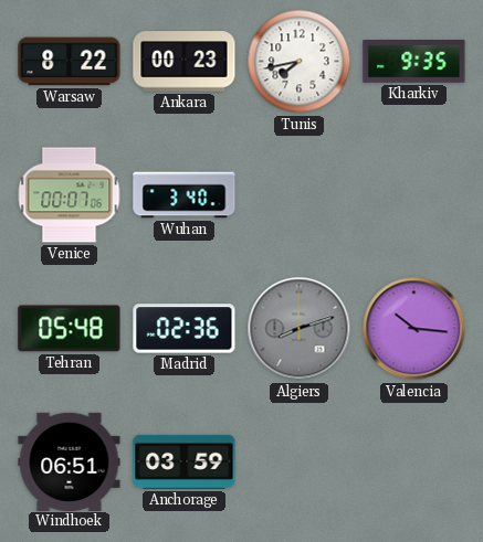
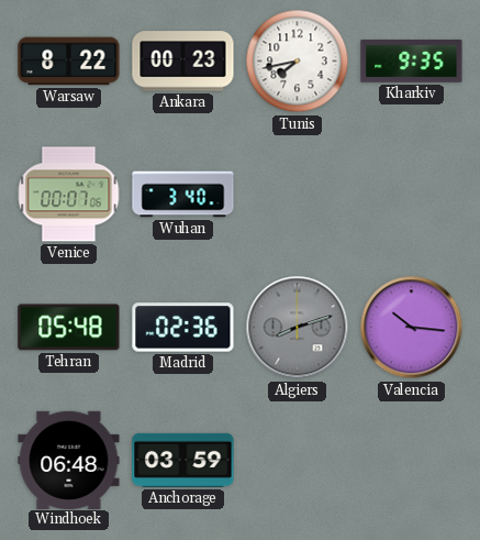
Windhoek: 06:51 -> 06:48 (69, 460)
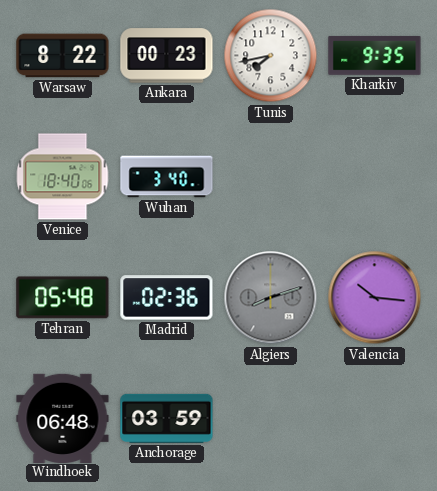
Venice: 00:07 -> 18:40 (63, 177)
